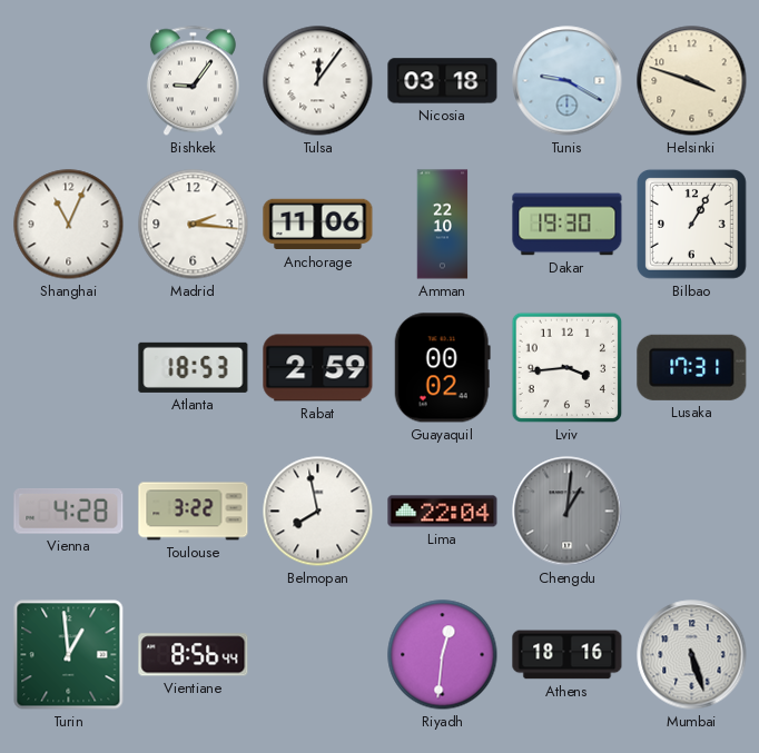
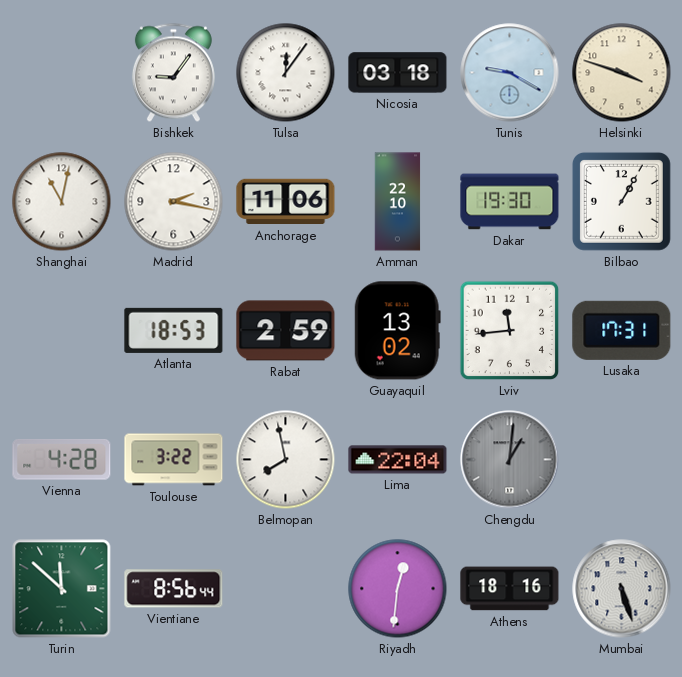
Shanghai: 11:04 -> 11:02 (62, 202)
Madrid: 2:16 -> 2:17 (174, 202)
Guayaquil: 00:02 -> 13:02 (397, 331)
Lviv: 3:44 -> 11:44 (510, 331)
Turin: 12:59 -> 11:52 (62, 589)
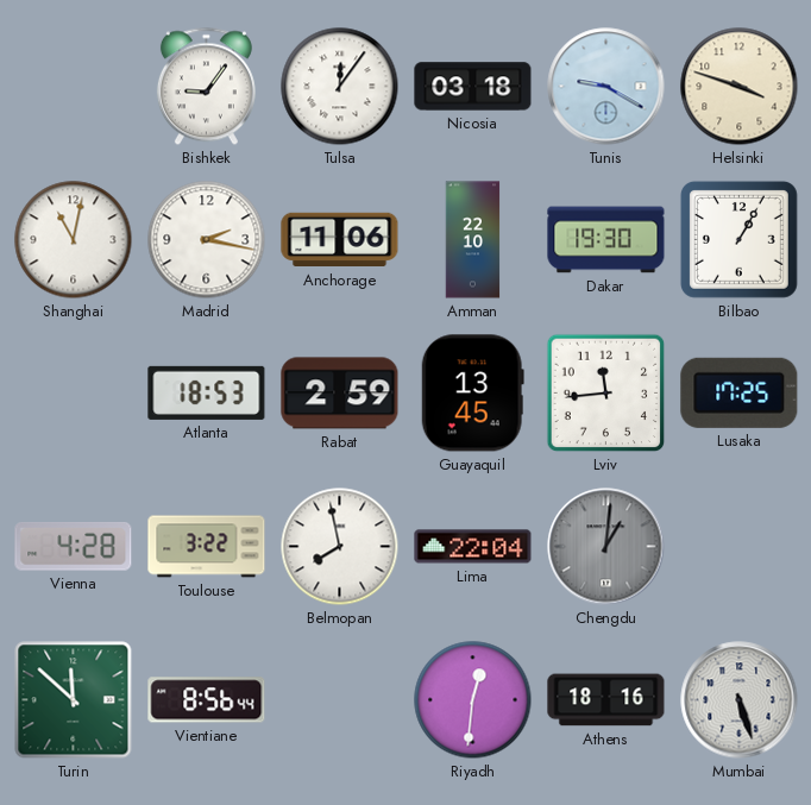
Guayaquil: 13:02 -> 13:45 (472, 394)
Lusaka: 17:31 -> 17:25 (740, 392)
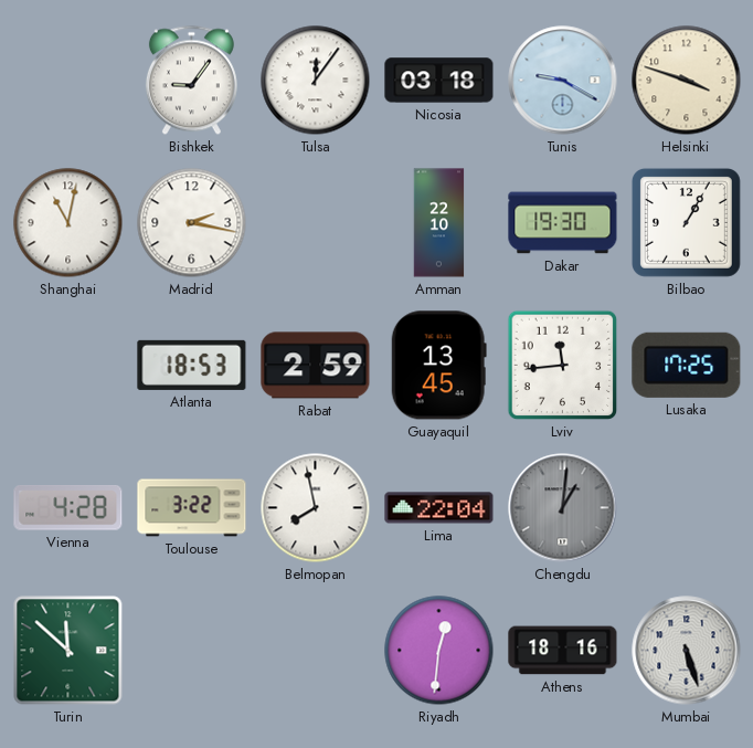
Anchorage: 11:06 -> none (340, 240)
Vientiane: 8:56 -> none (207, 700)
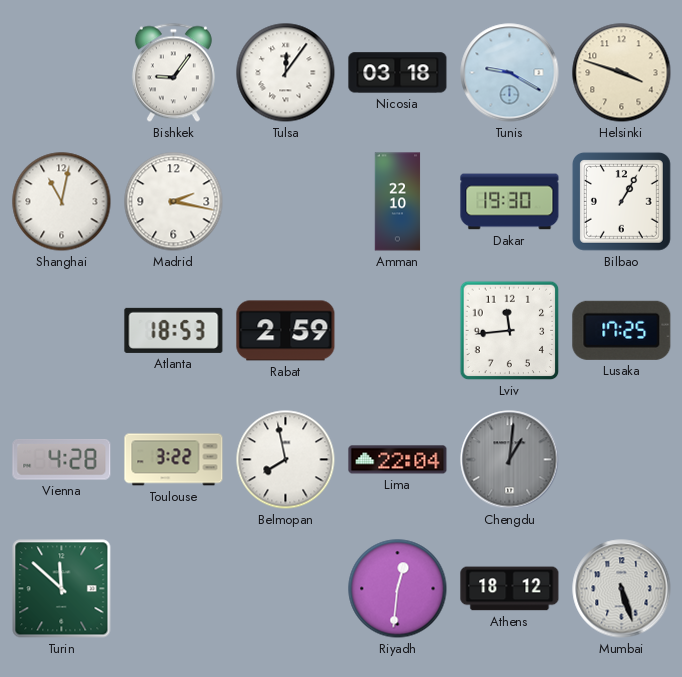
Guayaquil: 13:45 -> none (438, 366)
Athens: 18:16 -> 18:12 (510, 589)
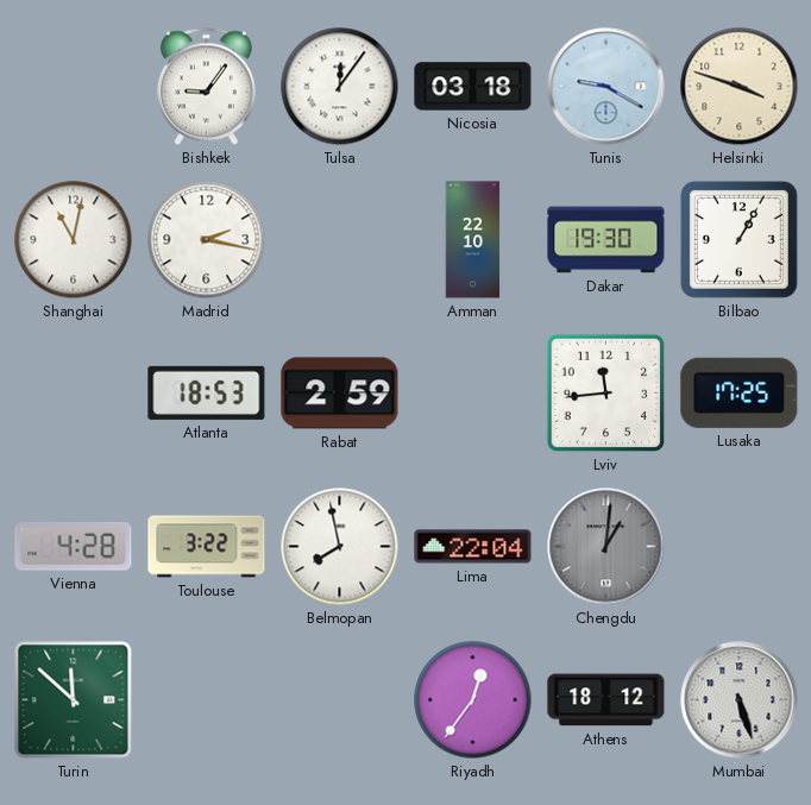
Riyadh: 12:31 -> 12:36 (473, 700)
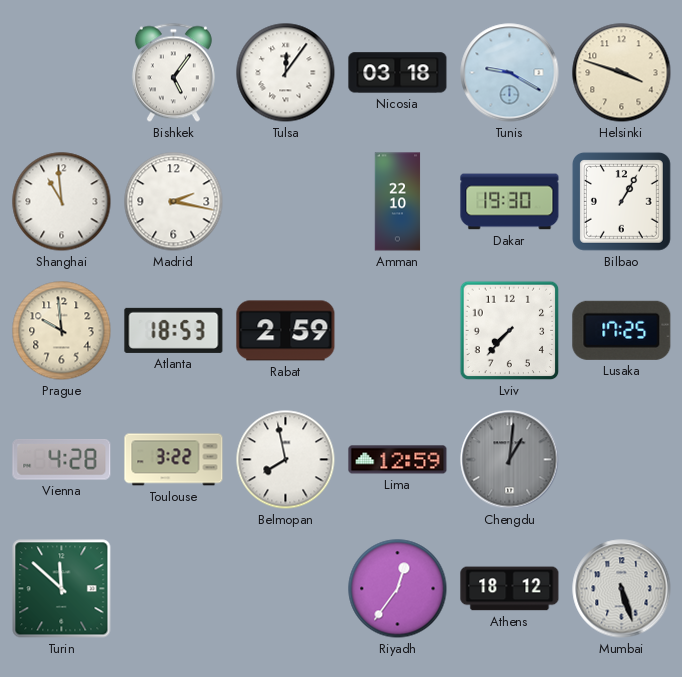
Bishkek: 9:06 -> 5:06 (173, 73)
Shanghai: 11:02 -> 10:59 (62, 202)
Prague: none -> 9:59 (62, 331)
Lviv: 11:44 -> 7:37 (510, 331)
Lima: 22:04 -> 12:59 (398, 460)
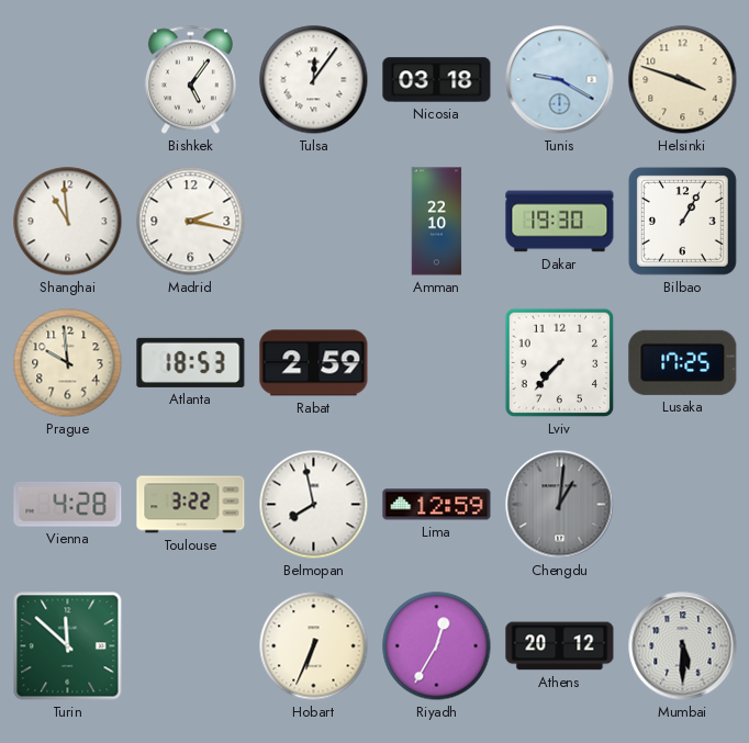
Hobart: none -> 6:34 (314, 646)
Riyadh: 12:36 -> 12:35 (437, 646)
Athens: 18:12 -> 20:12 (560, 646)
Mumbai: 5:27 -> 5:30 (683, 646)
